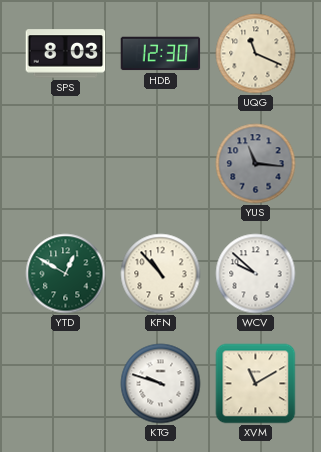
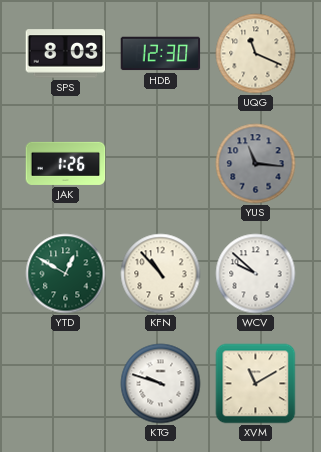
JAK: none -> 1:26 (66, 163)
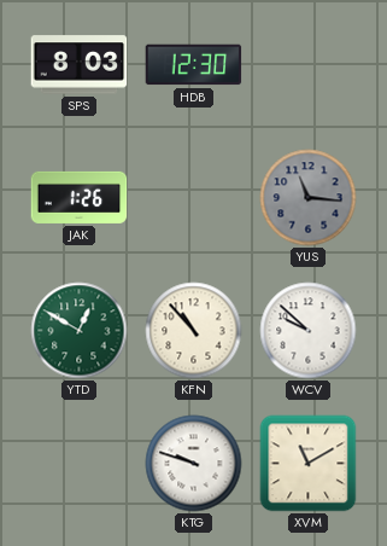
UQG: 11:19 -> none (256, 54)
